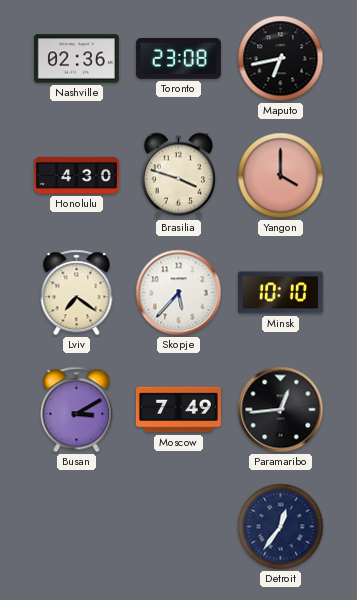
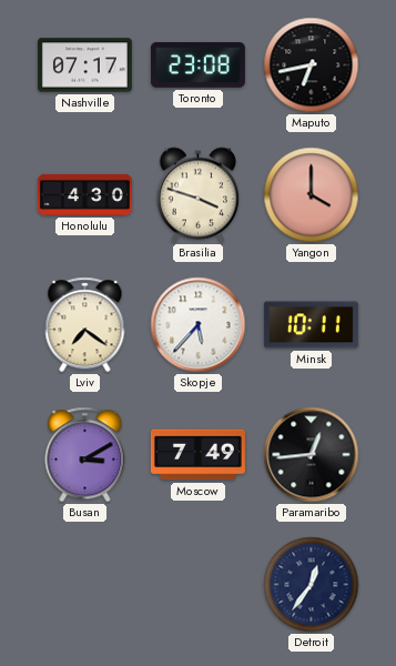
Nashville: 02:36 -> 07:17 (84, 65)
Minsk: 10:10 -> 10:11 (311, 325)
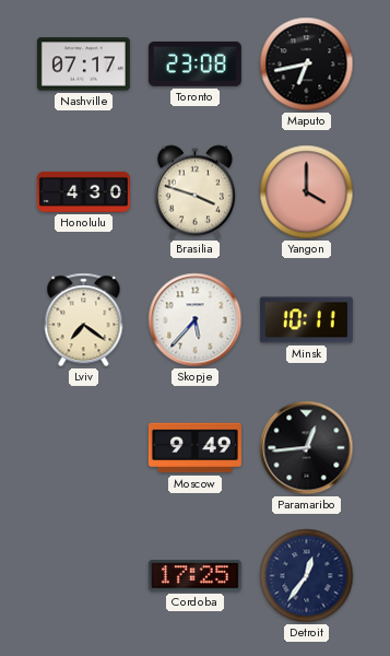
Busan: 3:10 -> none (85, 455)
Moscow: 7:49 -> 9:49 (194, 448)
Cordoba: none -> 17:25 (194, 576)
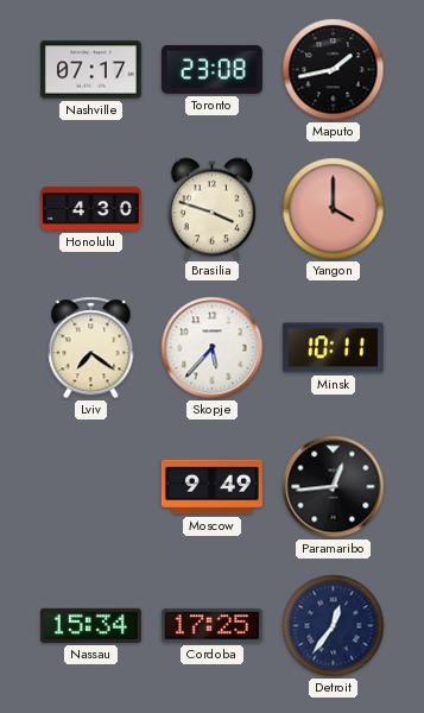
Maputo: 6:43 -> 1:43 (334, 70)
Nassau: none -> 15:34 (90, 625)
